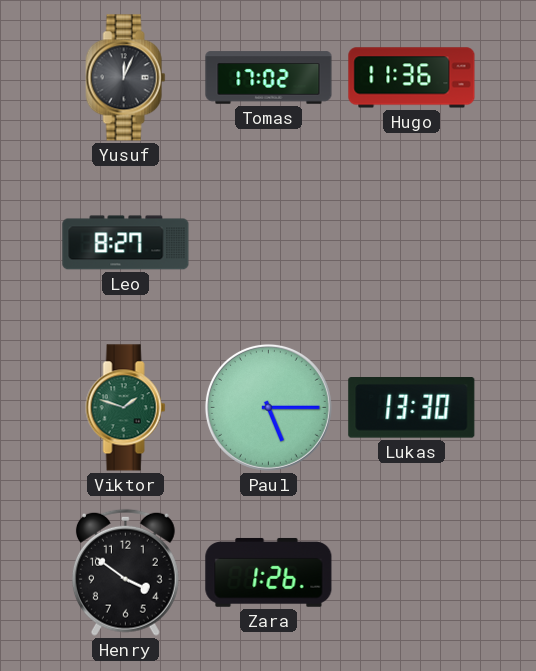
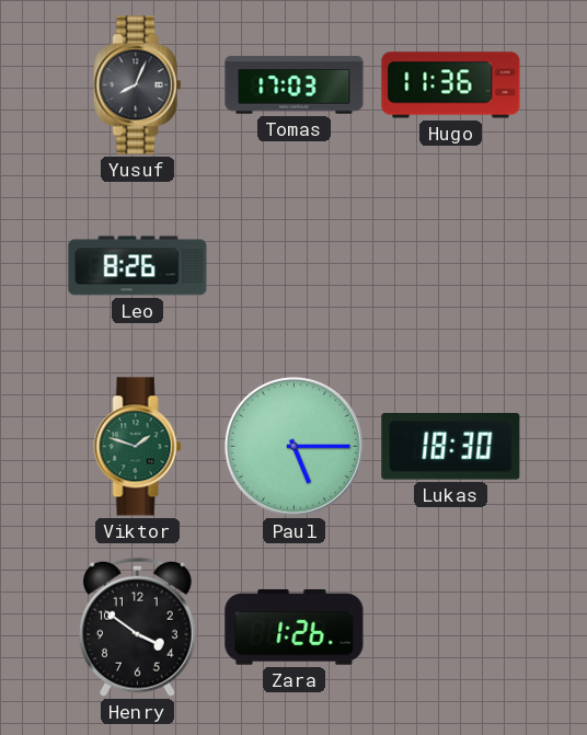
Yusuf: 12:04 -> 8:04 (138, 85)
Tomas: 17:02 -> 17:03 (295, 85)
Leo: 8:27 -> 8:26 (138, 266)
Lukas: 13:30 -> 18:30 (451, 447)
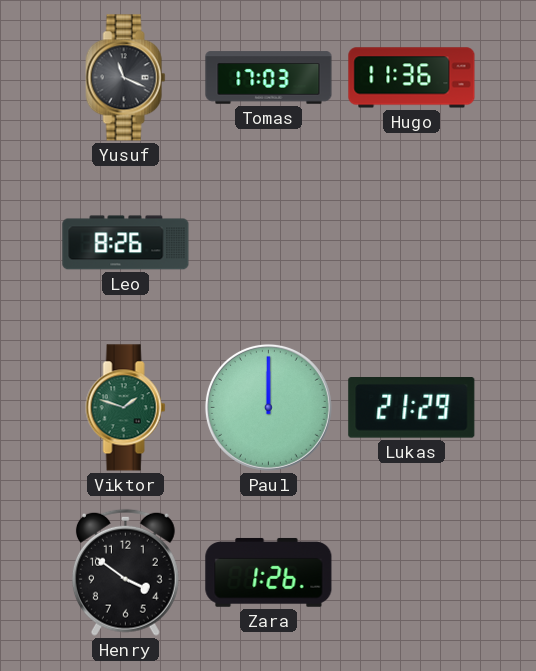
Yusuf: 8:04 -> 11:19 (126, 78)
Paul: 5:15 -> 12:00 (268, 407)
Lukas: 18:30 -> 21:29 (412, 408)
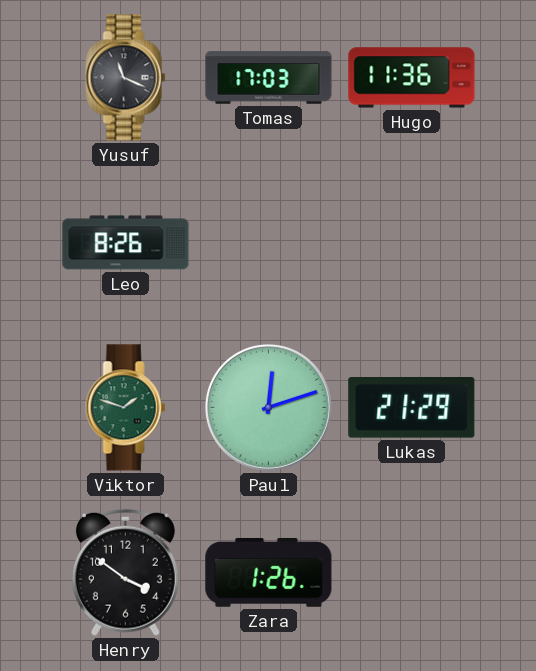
Paul: 12:00 -> 12:12 (268, 407)
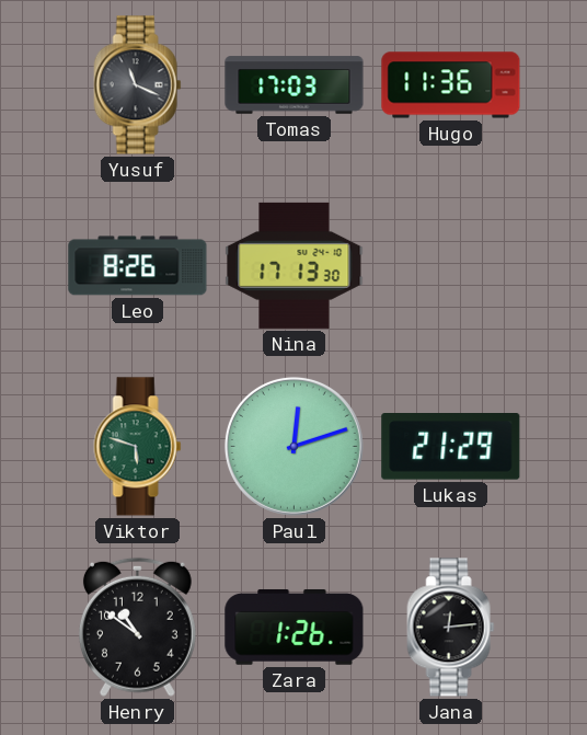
Nina: none -> 17:13 (295, 265)
Viktor: 1:48 -> 5:48 (138, 447)
Henry: 3:51 -> 10:51 (137, 627)
Jana: none -> 12:14 (451, 628)
